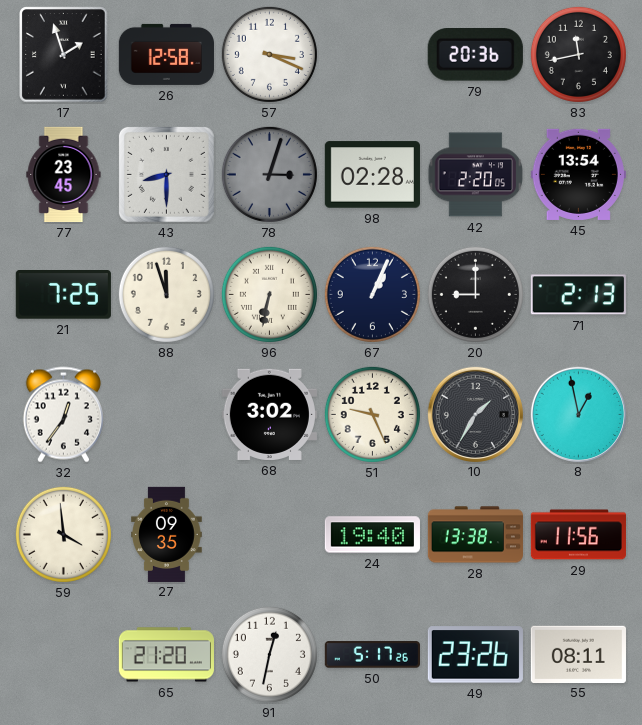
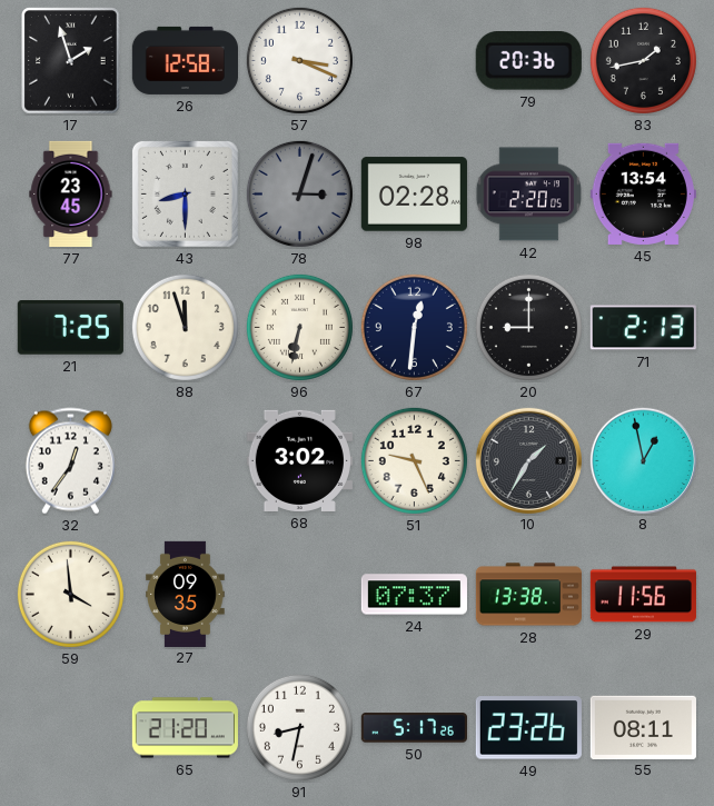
83: 11:43 -> 1:43 (643, 60)
67: 1:04 -> 12:31 (414, 327)
24: 19:40 -> 07:37 (414, 595)
91: 12:32 -> 8:32 (299, 727)
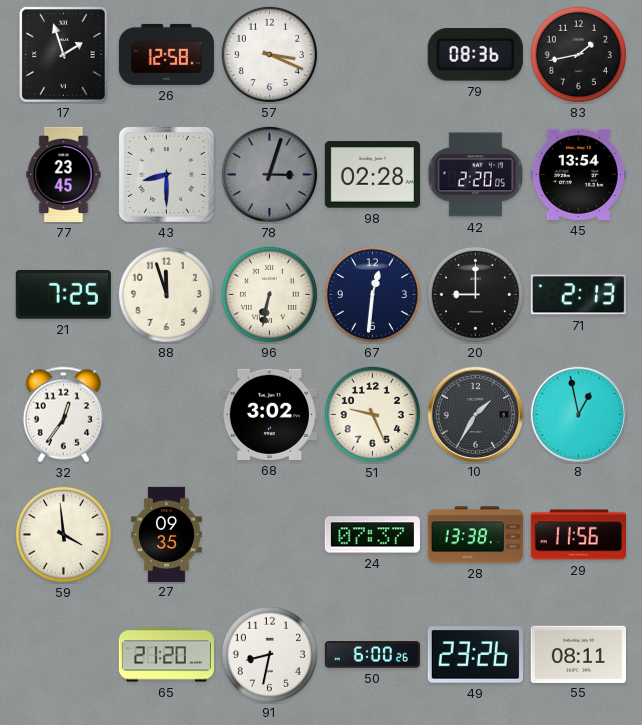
79: 20:36 -> 08:36 (475, 55)
50: 5:17 -> 6:00 (372, 655)
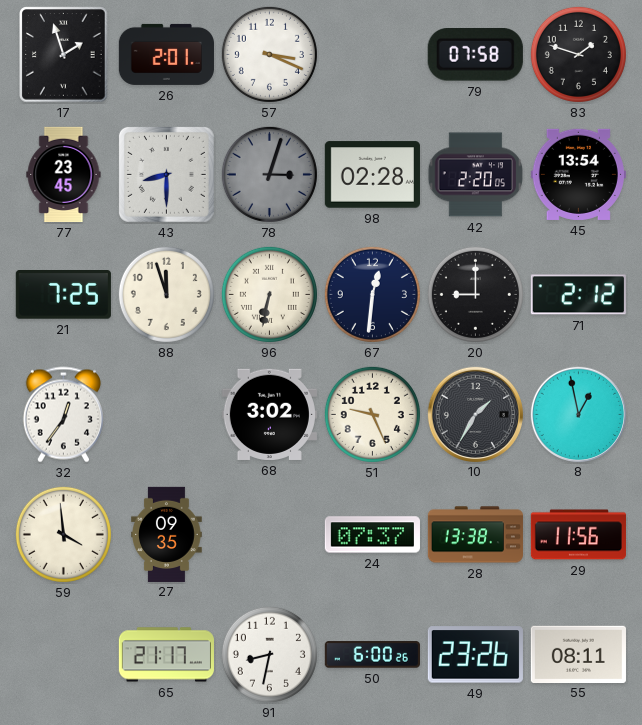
26: 12:58 -> 2:01 (166, 54)
79: 08:36 -> 07:58 (475, 55)
83: 1:43 -> 1:48 (578, 54)
71: 2:13 -> 2:12 (578, 295)
65: 21:20 -> 21:17 (166, 655)
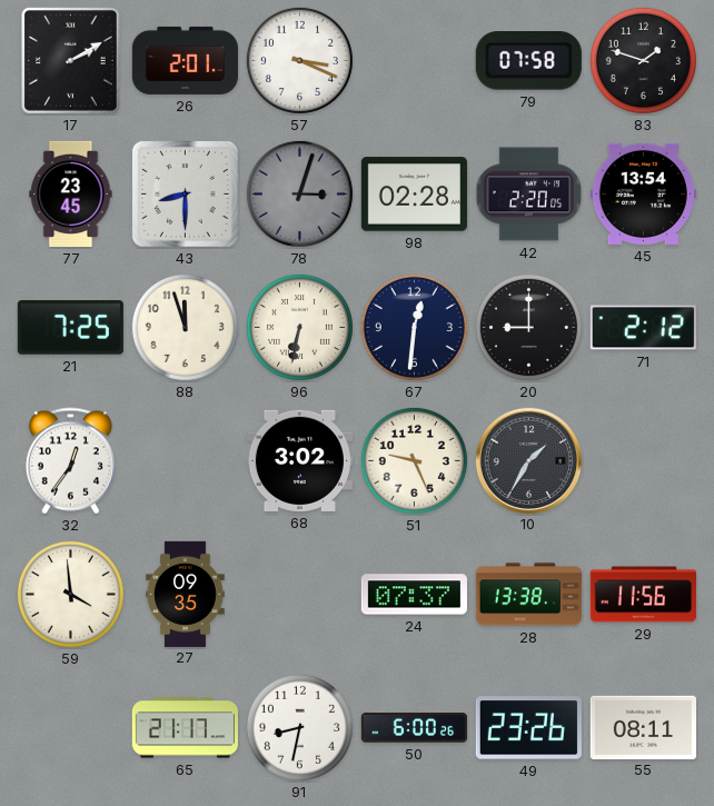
17: 1:57 -> 2:10 (71, 61)
8: 12:58 -> none (578, 414)
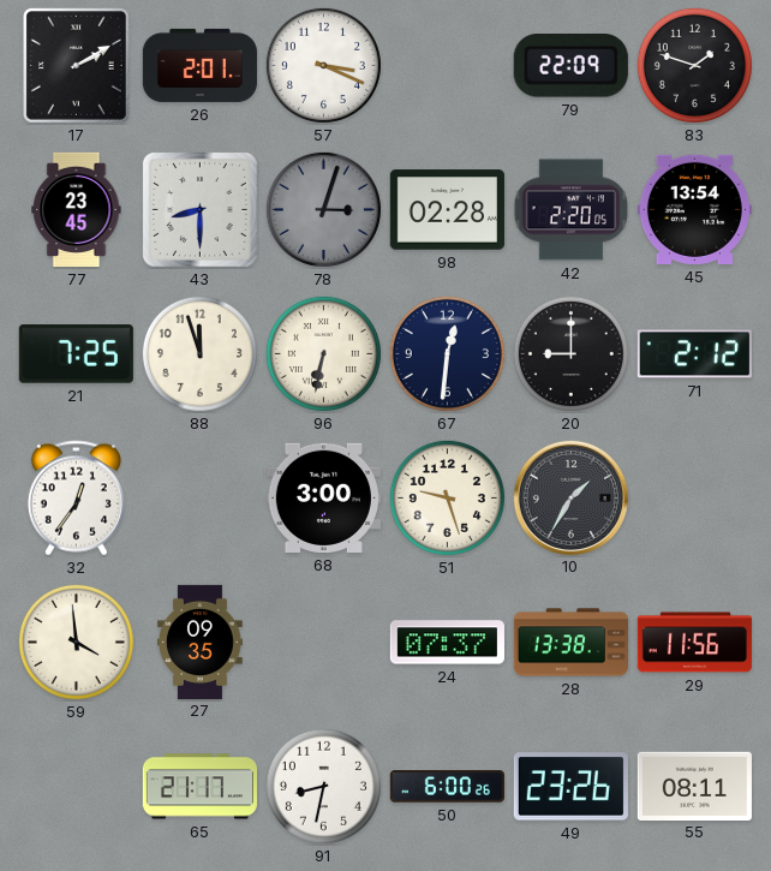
79: 07:58 -> 22:09 (570, 66)
68: 3:02 -> 3:00 (323, 497)
51: 9:26 -> 9:27 (447, 497)
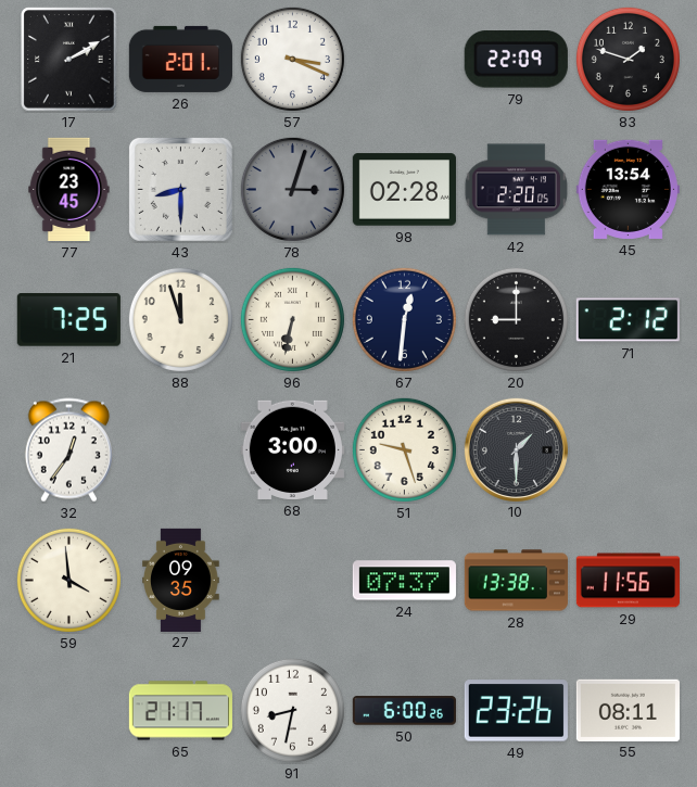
10: 1:35 -> 1:30 (516, 449)
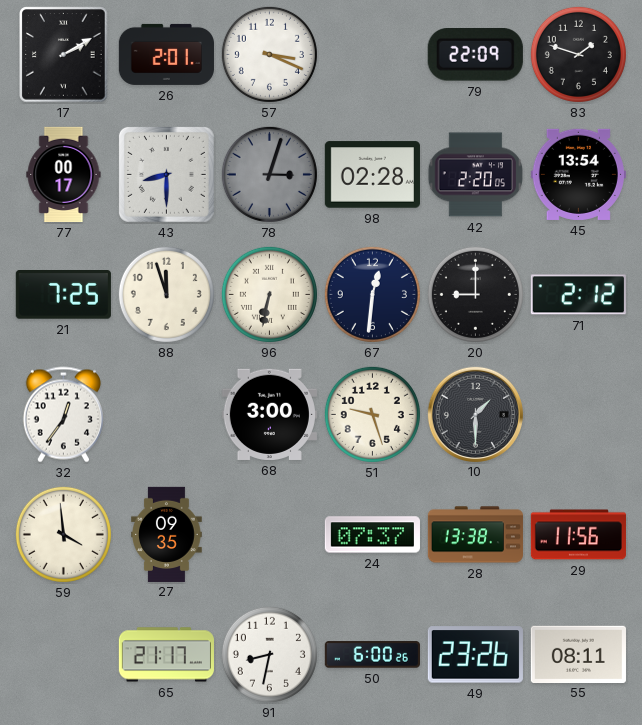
77: 23:45 -> 00:17 (64, 174)
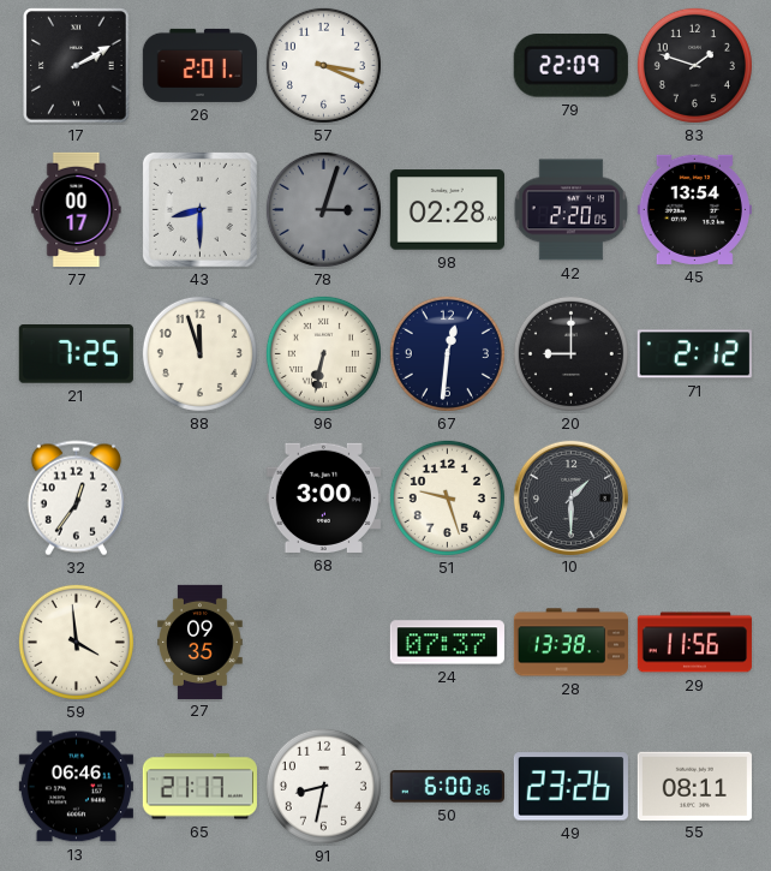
13: none -> 06:46 (76, 787)
